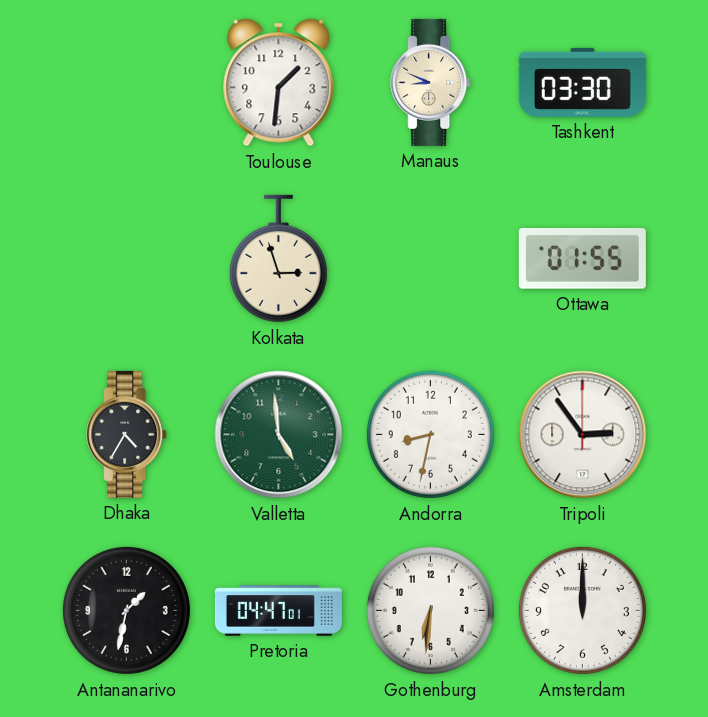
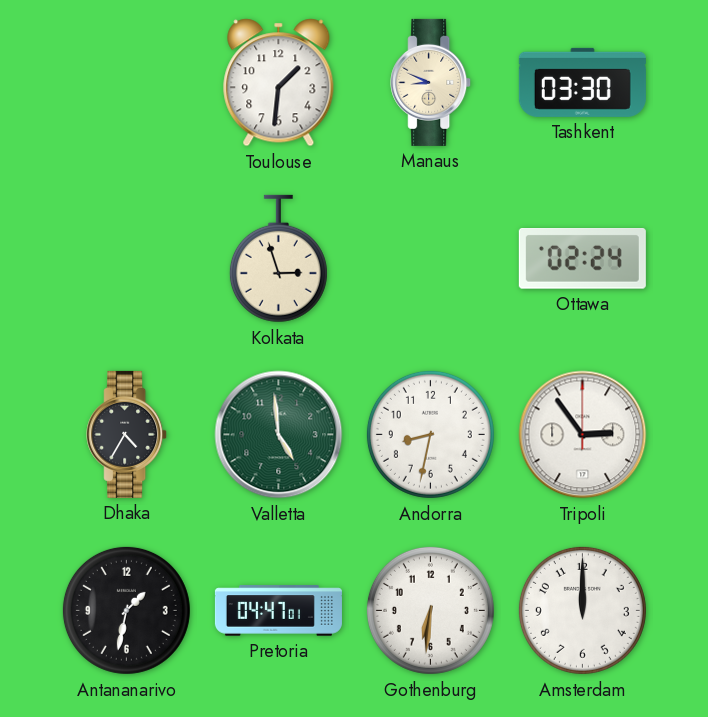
Ottawa: 01:55 -> 02:24 (582, 259)
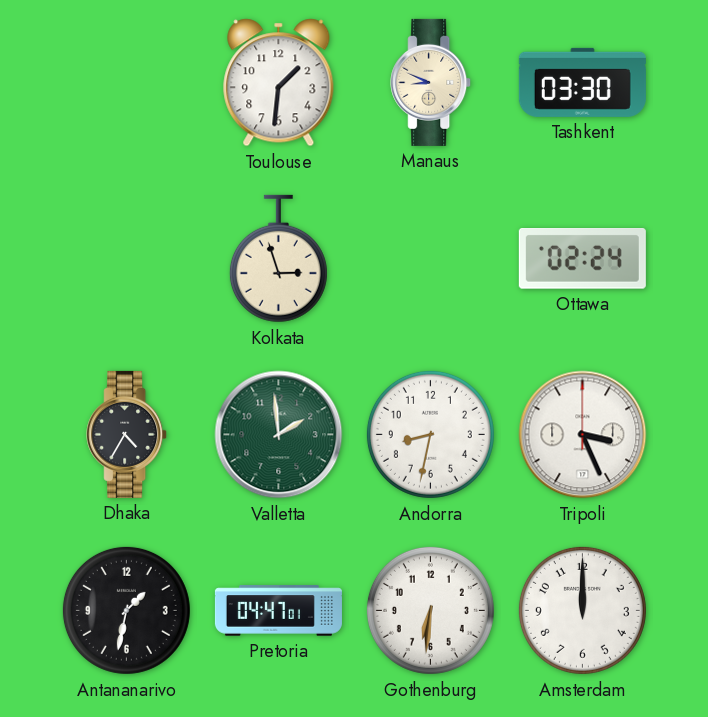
Valletta: 4:59 -> 1:59 (279, 435)
Tripoli: 2:54 -> 3:26 (583, 435)
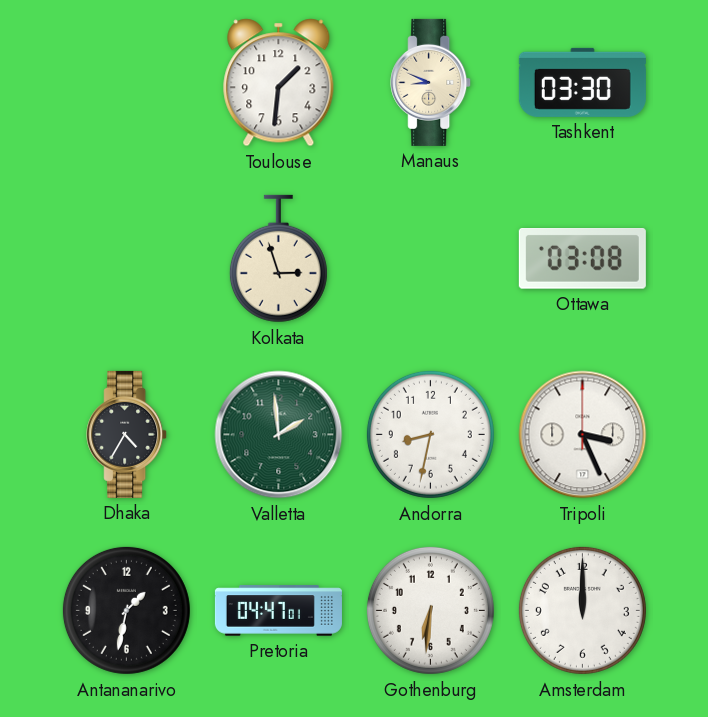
Ottawa: 02:24 -> 03:08 (582, 259)
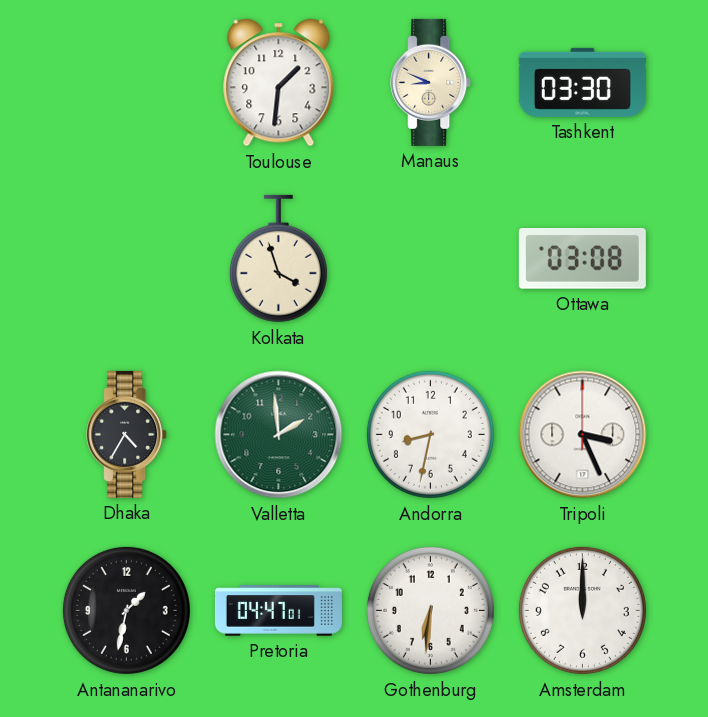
Kolkata: 2:57 -> 3:57 (278, 259)
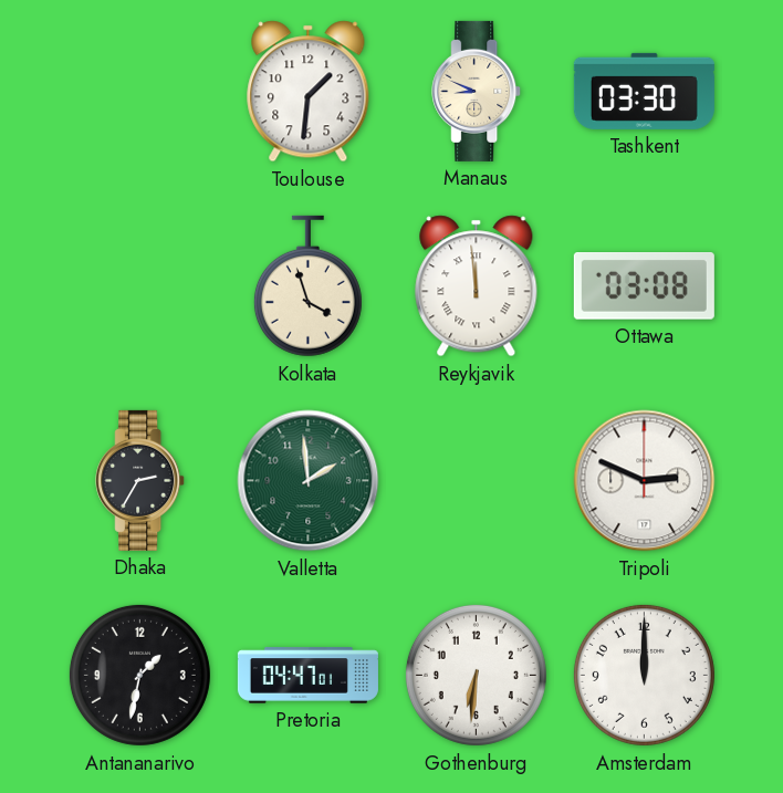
Reykjavik: none -> 11:59 (477, 286)
Dhaka: 4:35 -> 2:35 (140, 480)
Andorra: 8:32 -> none (430, 434)
Tripoli: 3:26 -> 2:49 (645, 481)
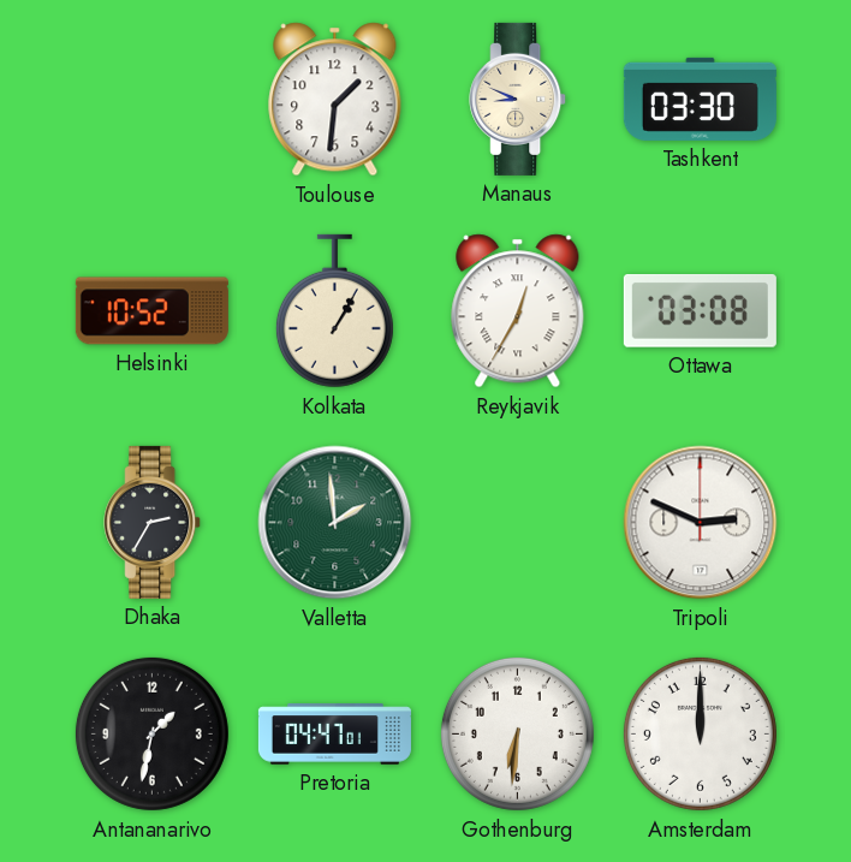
Helsinki: none -> 10:52 (151, 311)
Kolkata: 3:57 -> 1:05 (334, 311)
Reykjavik: 11:59 -> 12:35 (518, 311)
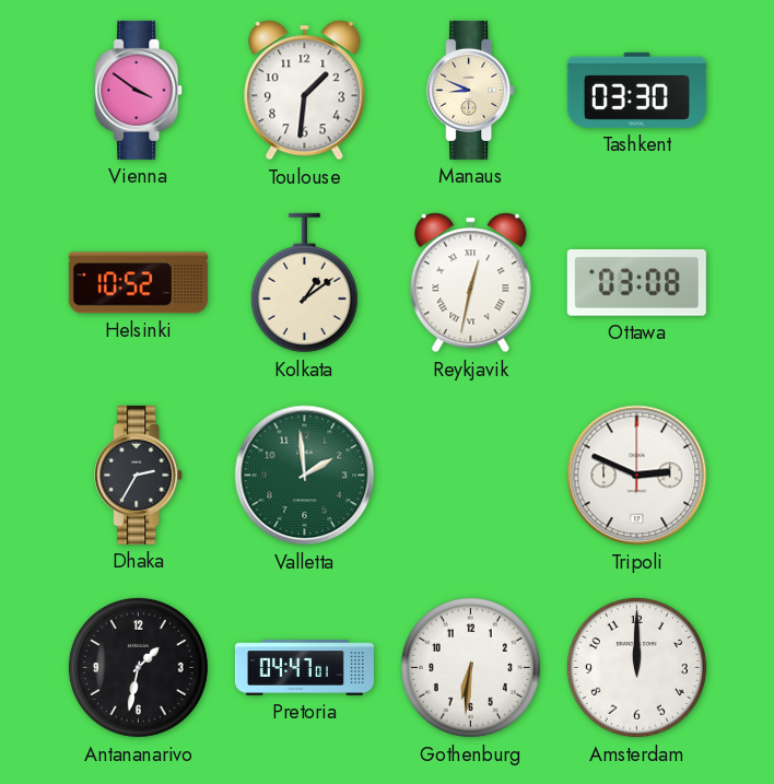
Vienna: none -> 3:51 (139, 90)
Kolkata: 1:05 -> 1:09 (304, 283)
Reykjavik: 12:35 -> 12:32 (471, 283)
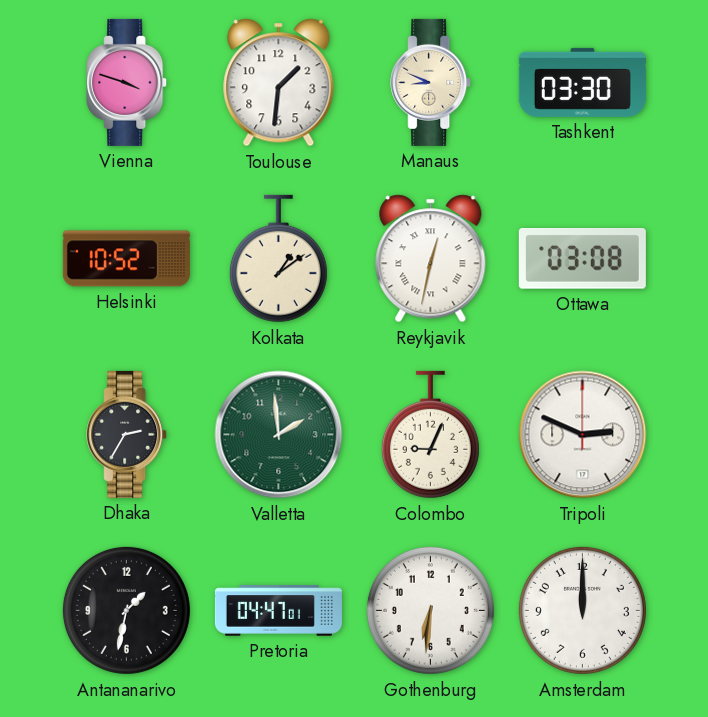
Vienna: 3:51 -> 3:48 (127, 82)
Colombo: none -> 9:04 (430, 435)
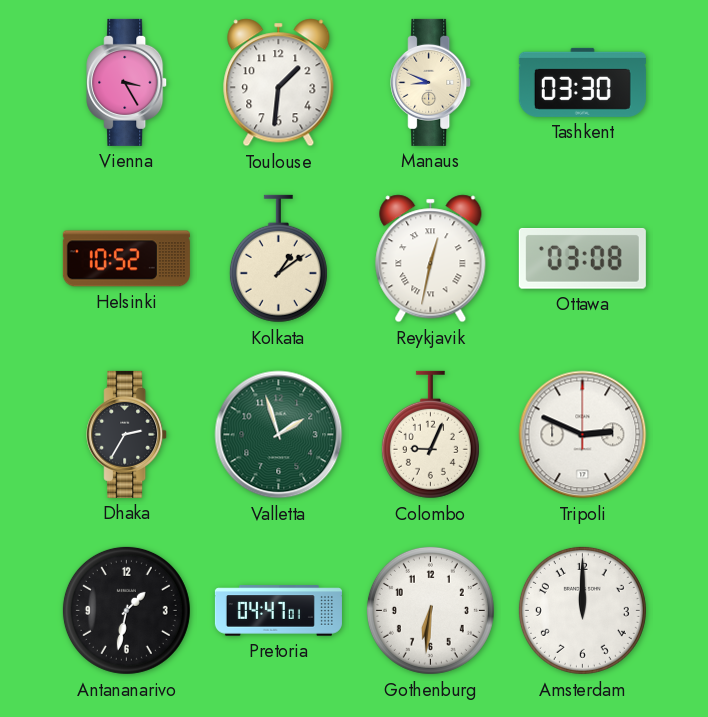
Vienna: 3:48 -> 3:25 (127, 82)
Valletta: 1:59 -> 1:57 (279, 435)
